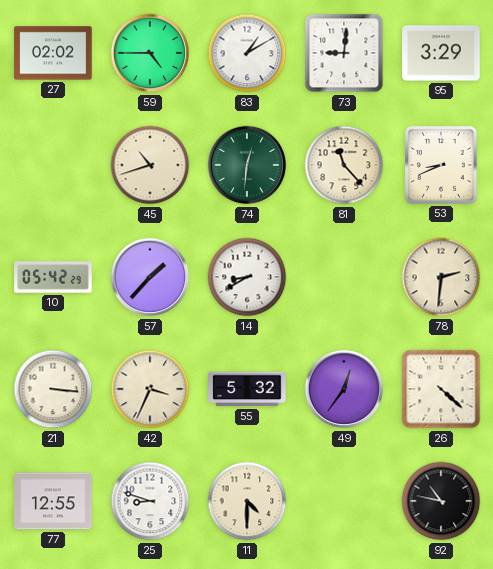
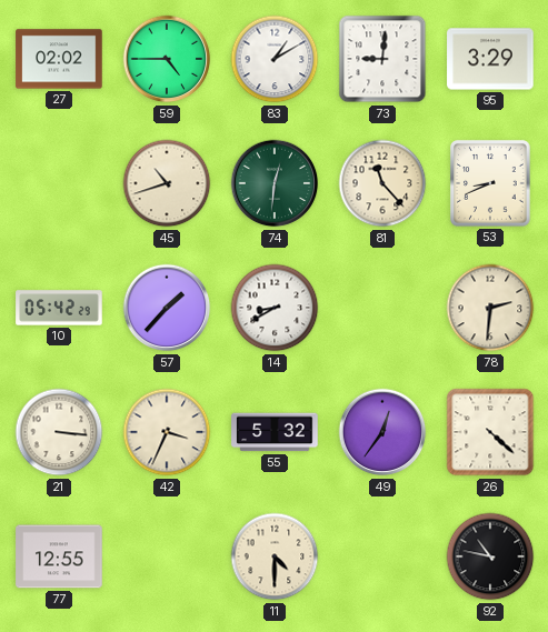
25: 8:48 -> none (150, 501)
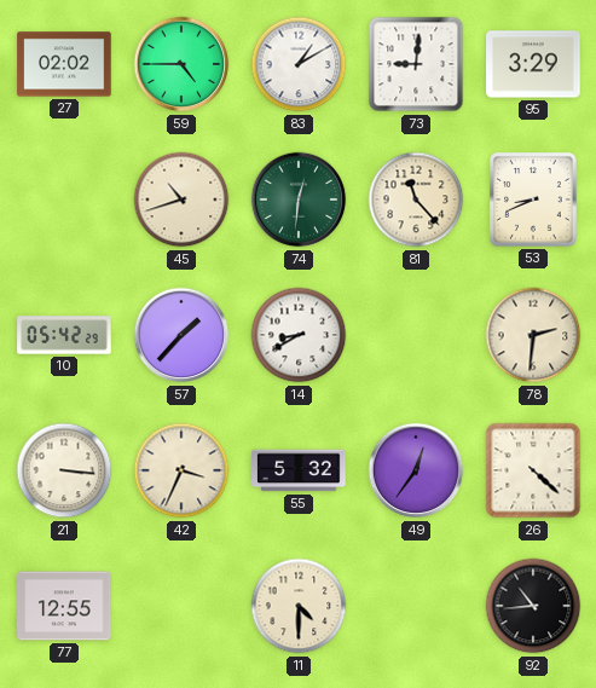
92: 10:47 -> 10:44 (533, 606)
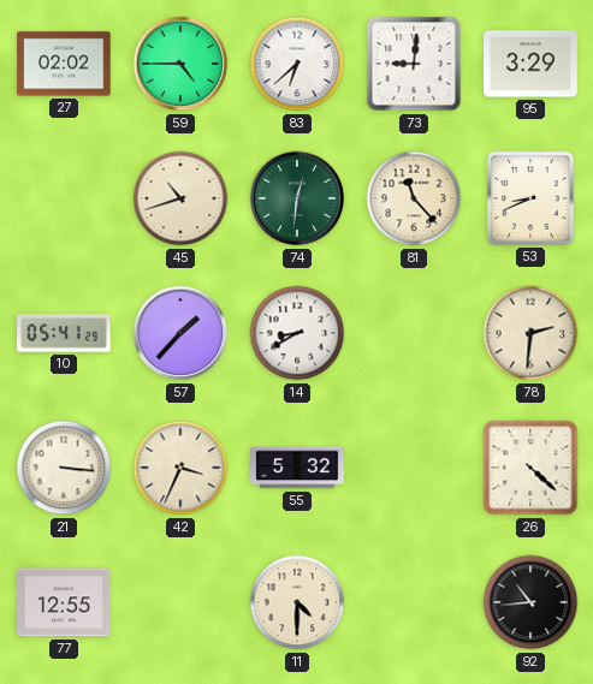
83: 1:10 -> 6:38 (297, 64)
10: 05:42 -> 05:41 (64, 333)
49: 12:36 -> none (416, 470)
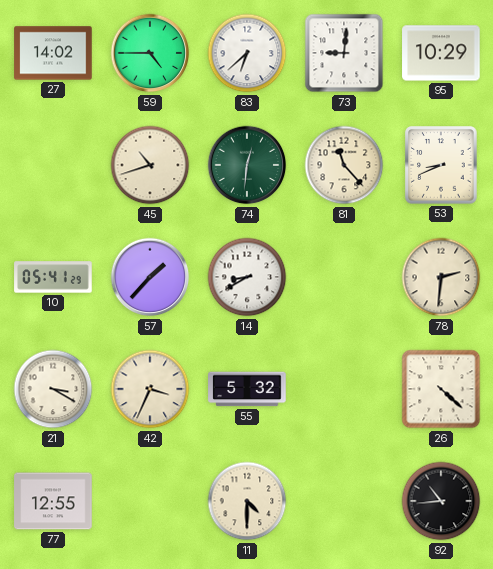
27: 02:02 -> 14:02 (53, 53)
95: 3:29 -> 10:29 (441, 53)
21: 3:16 -> 3:20 (53, 389)
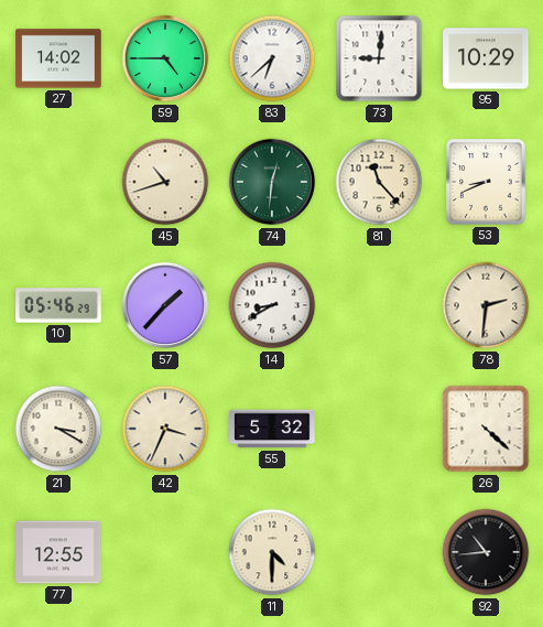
10: 05:41 -> 05:46 (58, 305)
